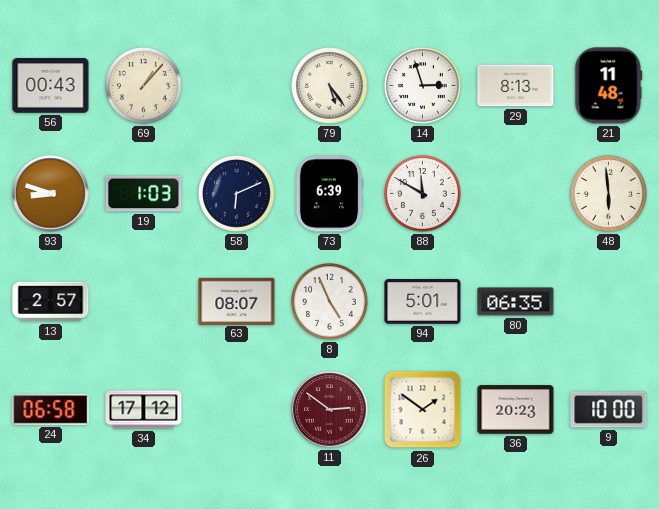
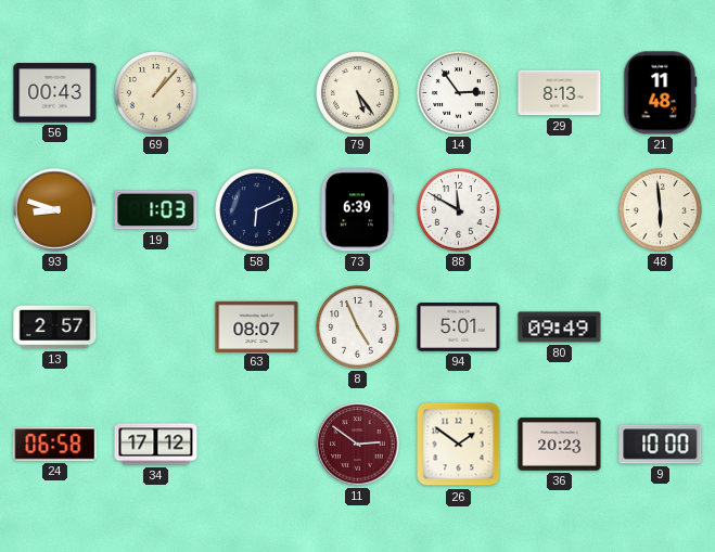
14: 2:57 -> 2:54 (459, 93)
80: 06:35 -> 09:49 (560, 328)
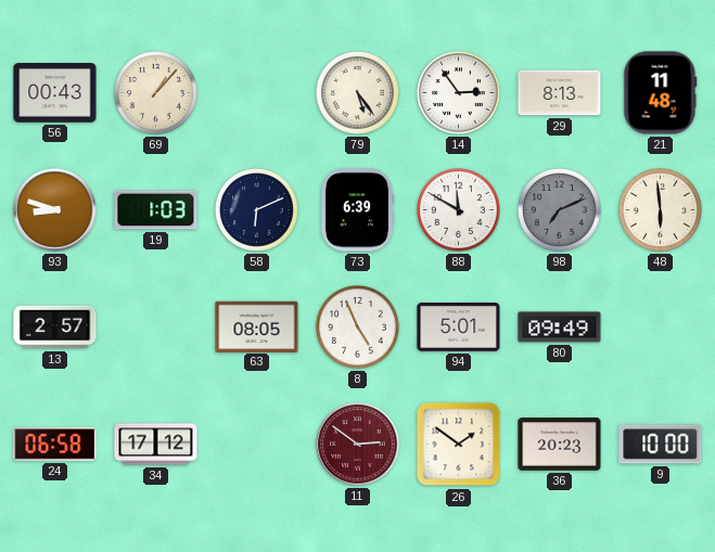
98: none -> 7:11 (560, 210)
63: 08:07 -> 08:05 (257, 326)
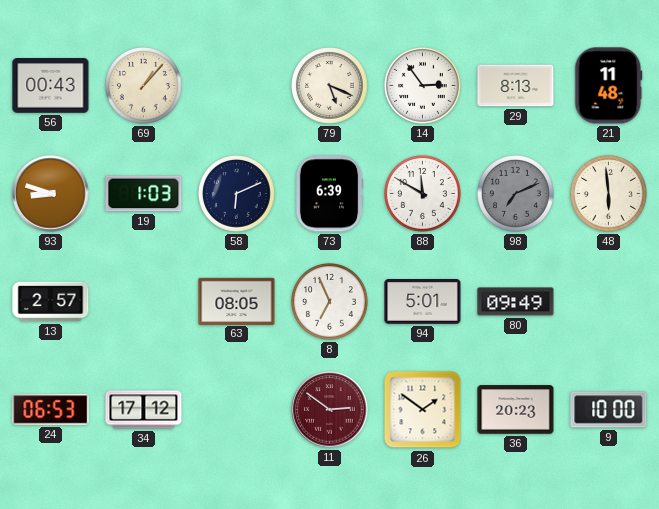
79: 5:24 -> 5:19 (330, 86)
8: 4:56 -> 6:56 (330, 302)
24: 06:58 -> 06:53 (51, 410)
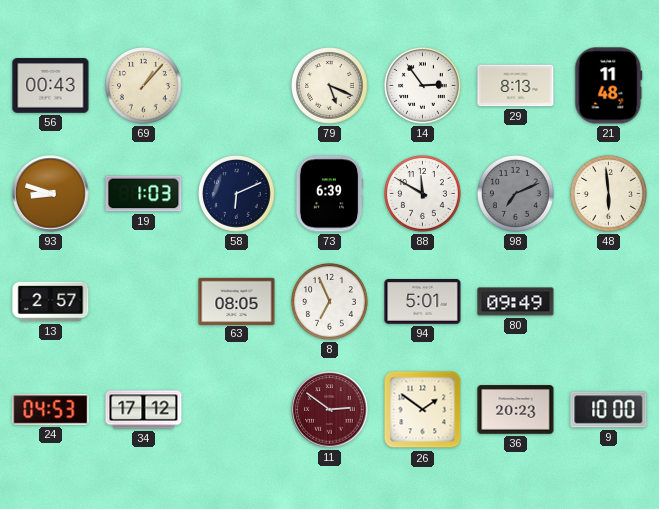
24: 06:53 -> 04:53 (51, 410)
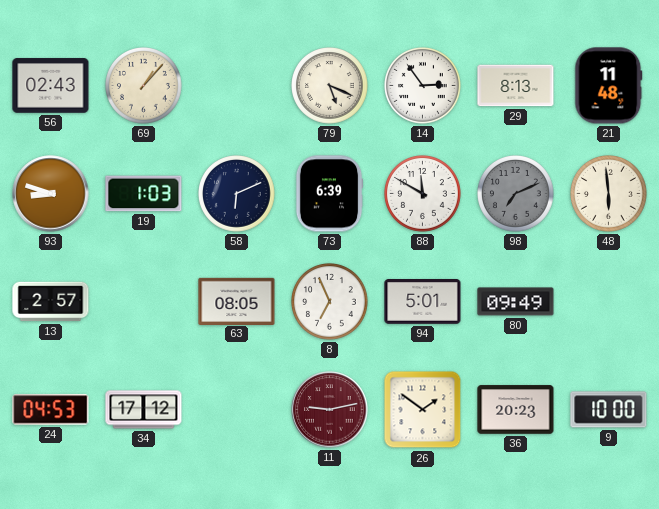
56: 00:43 -> 02:43 (51, 86)
11: 2:51 -> 9:13 (330, 410)
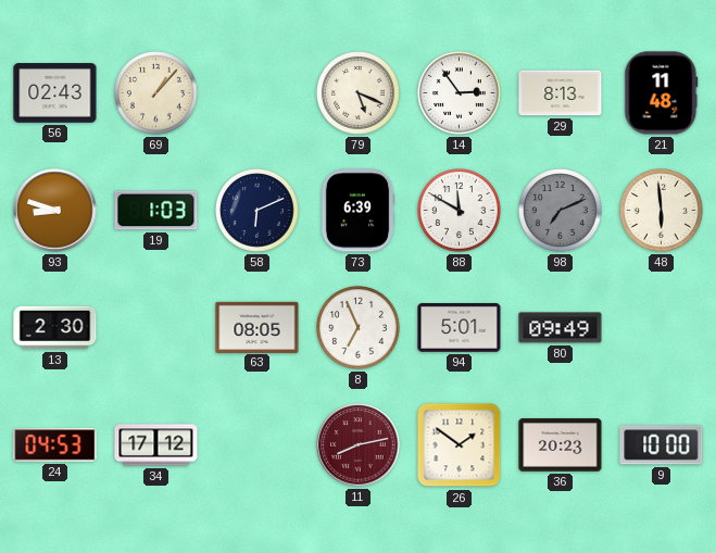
13: 2:57 -> 2:30 (55, 328)
11: 9:13 -> 8:13 (359, 445)
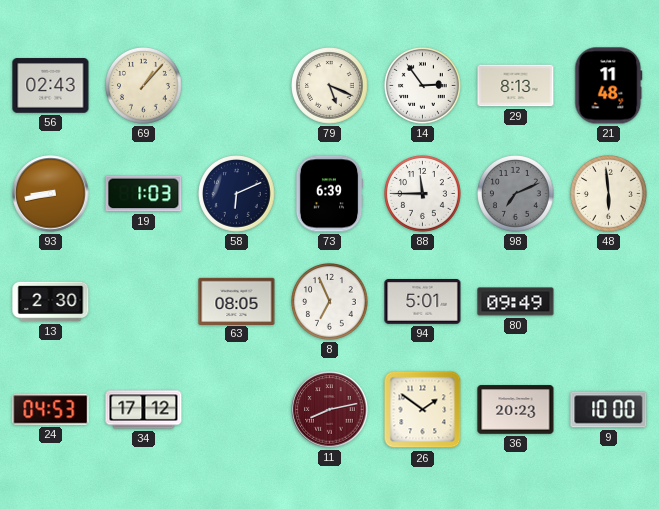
93: 8:48 -> 8:43 (51, 194)
88: 11:50 -> 11:45 (423, 194)
